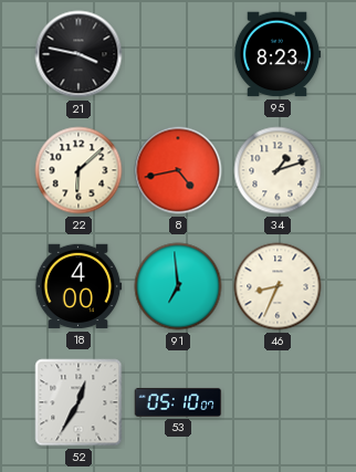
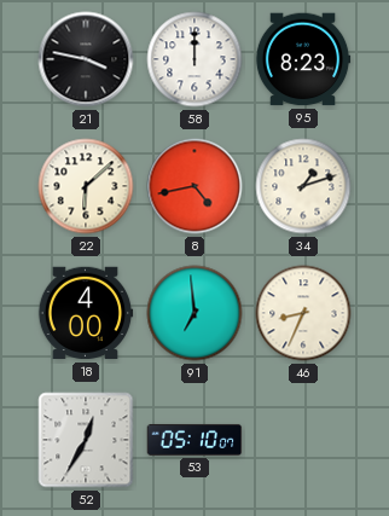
58: none -> 12:00 (194, 59)
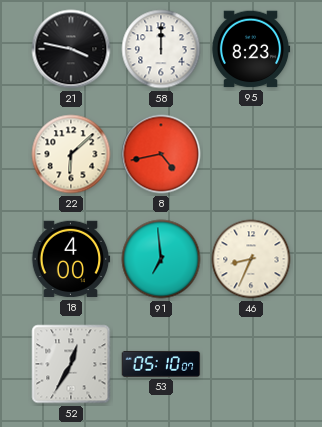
34: 1:12 -> none (303, 186)
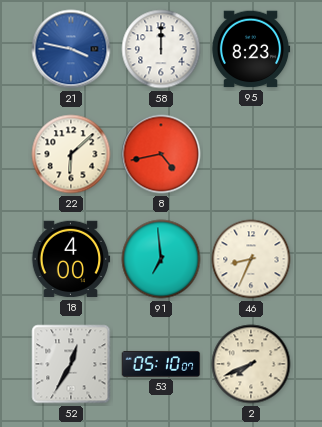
21 dial: black -> blue (71, 49)
2: none -> 7:41 (251, 364)
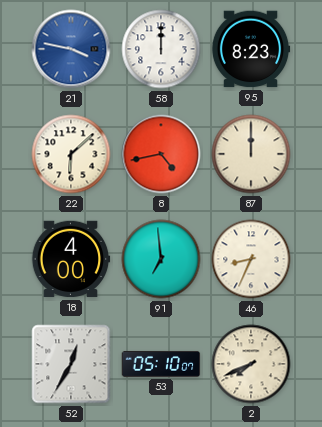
87: none -> 12:00 (251, 154)
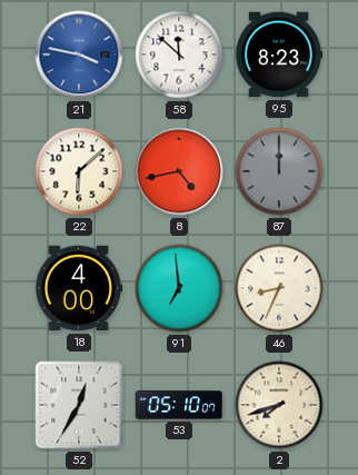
58: 12:00 -> 11:52 (179, 55)
87 dial: cream -> grey (279, 171)
2: 7:41 -> 7:42 (279, 405)
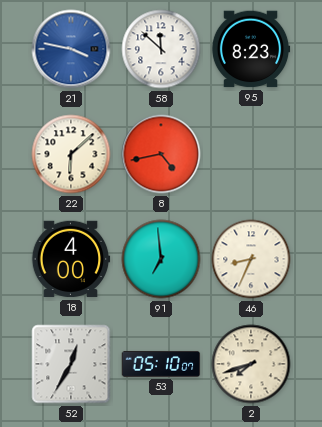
87: 12:00 -> none (279, 171)
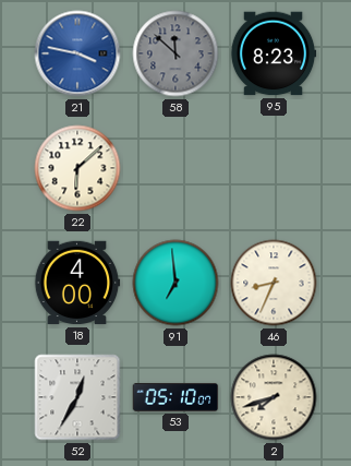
58 dial: white -> grey (175, 53)
8: 4:43 -> none (161, 154)
